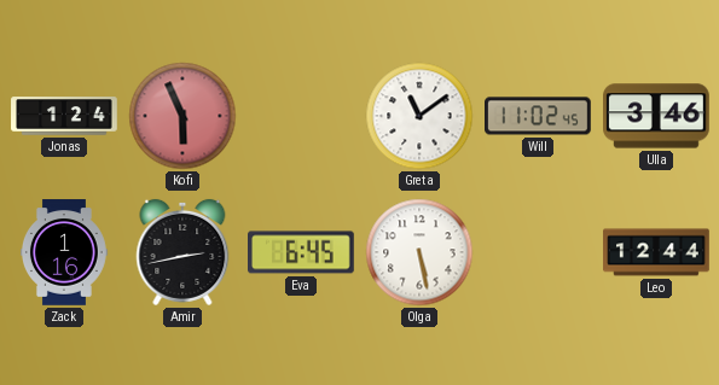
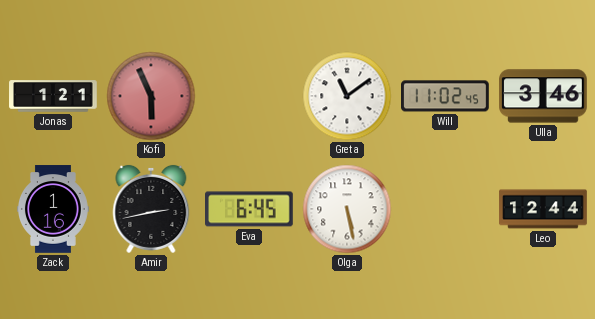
Jonas: 1:24 -> 1:21 (53, 96)
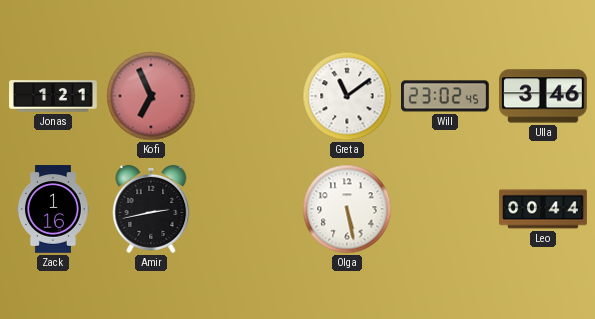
Kofi: 5:56 -> 6:56 (151, 96)
Will: 11:02 -> 23:02 (446, 96)
Eva: 6:45 -> none (250, 209)
Leo: 12:44 -> 00:44 (543, 209)
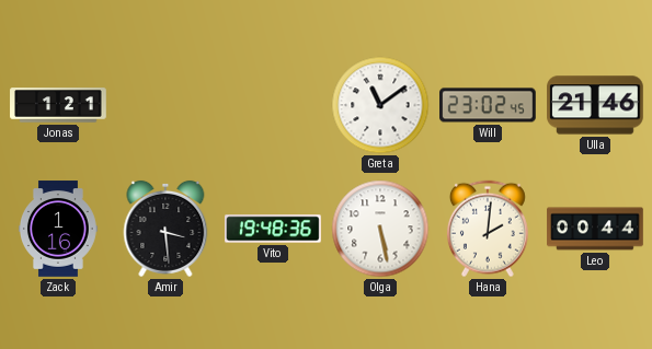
Kofi: 6:56 -> none (151, 96)
Ulla: 3:46 -> 21:46 (596, 105)
Amir: 2:43 -> 3:29 (165, 229)
Vito: none -> 19:48 (274, 229)
Hana: none -> 2:01 (488, 229)
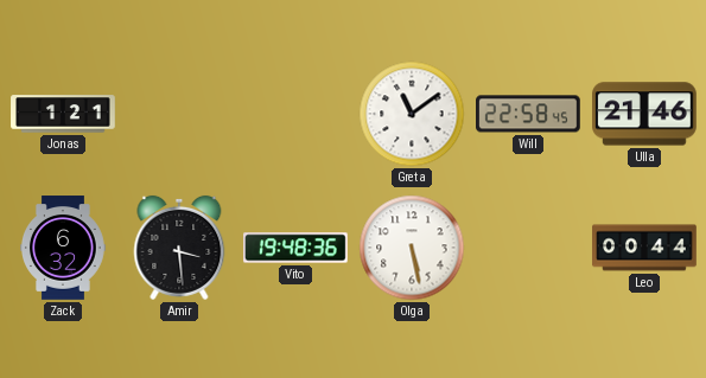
Will: 23:02 -> 22:58 (529, 114)
Zack: 1:16 -> 6:32 (64, 248)
Hana: 2:01 -> none (488, 229)
